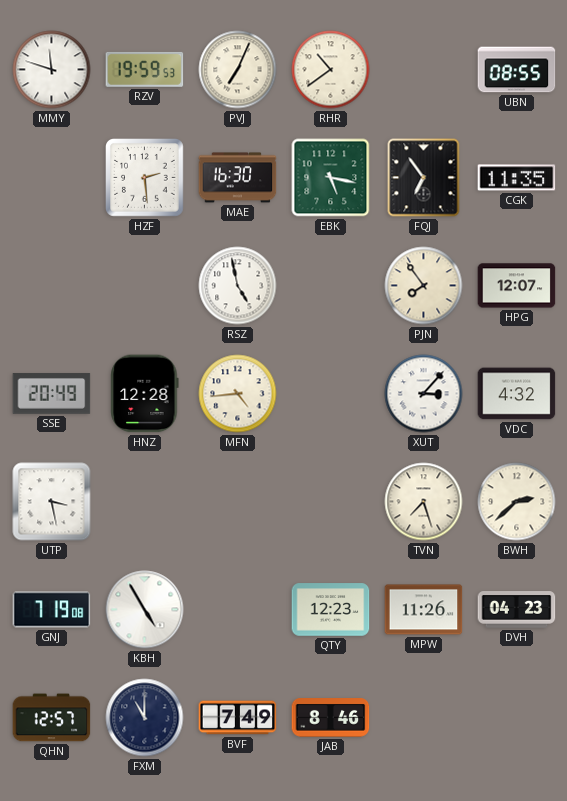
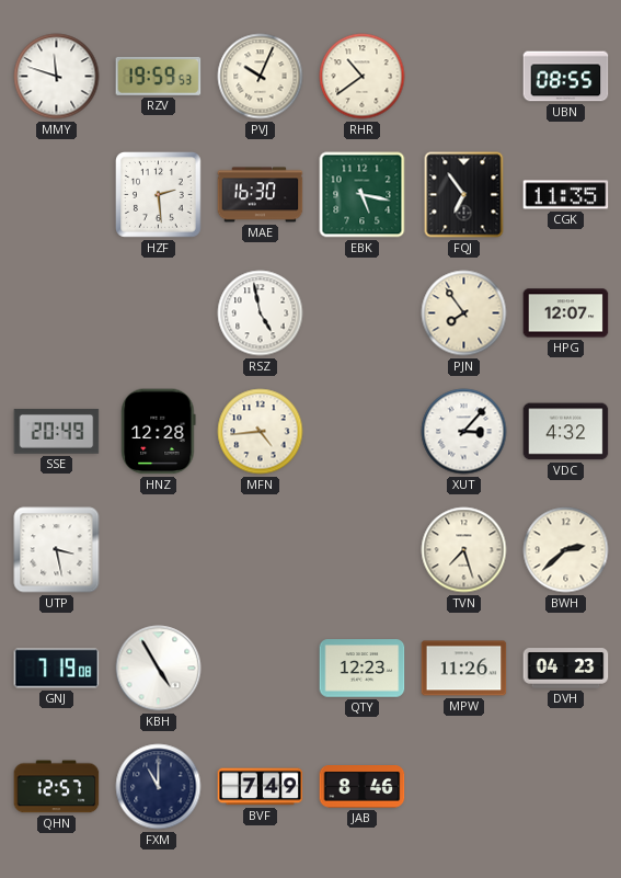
PVJ: 7:04 -> 10:04 (261, 77)
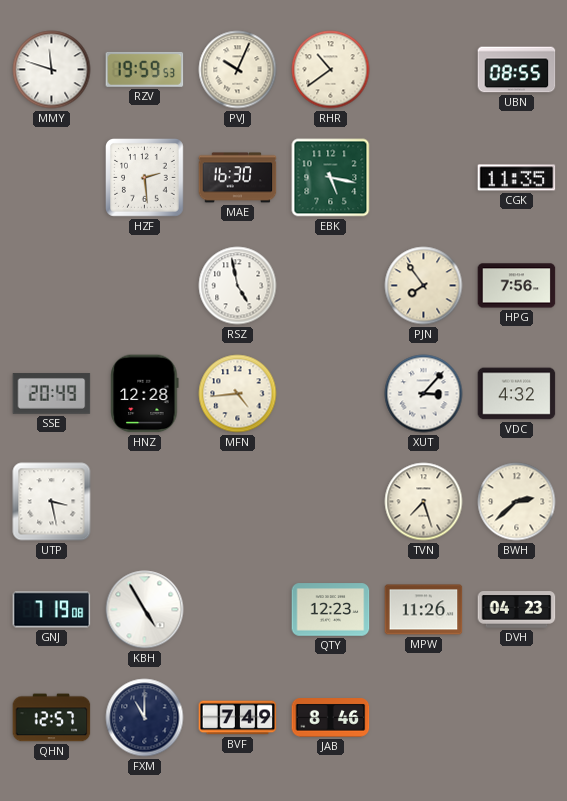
FQJ: 6:54 -> none (464, 195)
HPG: 12:07 -> 7:56 (517, 286)
